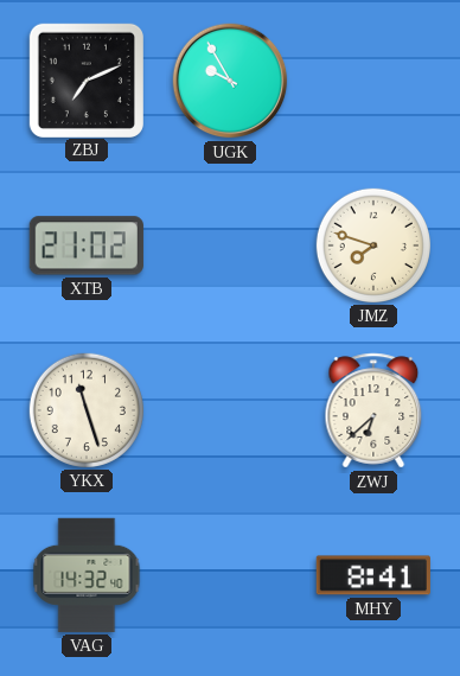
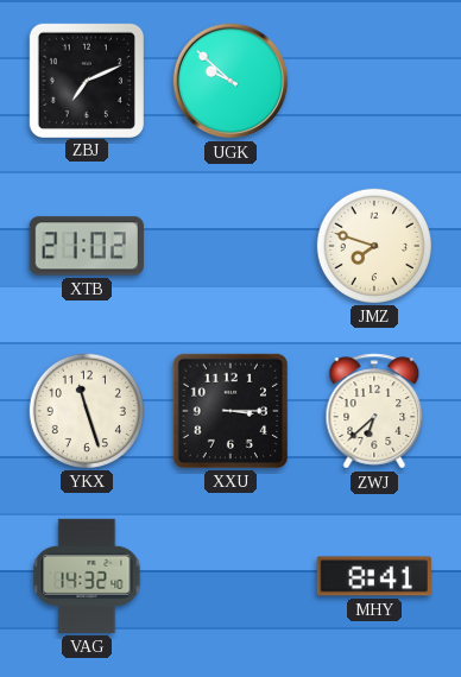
UGK: 9:55 -> 9:52 (230, 81)
XXU: none -> 3:15 (230, 411)
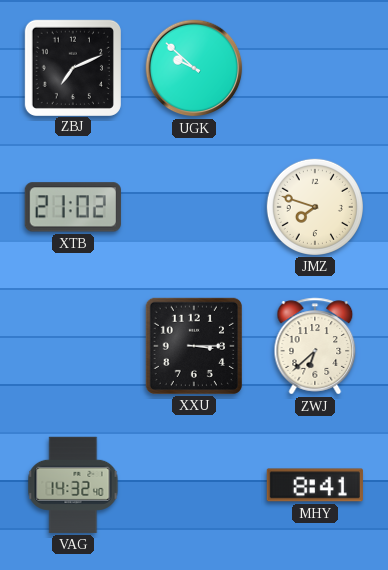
YKX: 11:27 -> none (86, 410)
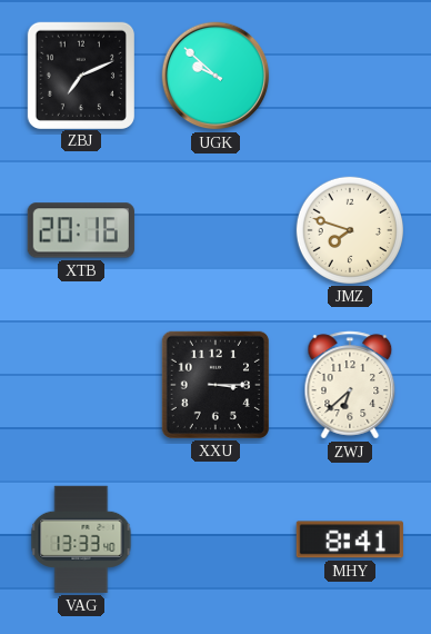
XTB: 21:02 -> 20:16 (81, 230)
VAG: 14:32 -> 13:33 (81, 539)
